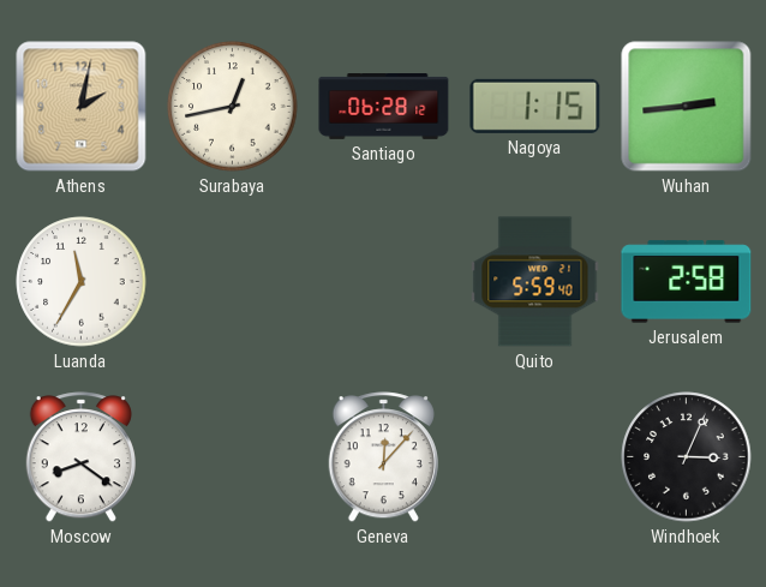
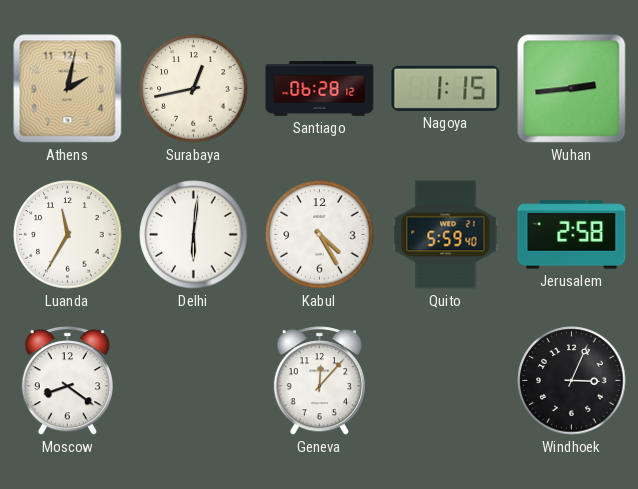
Delhi: none -> 6:01 (194, 235)
Kabul: none -> 4:25 (320, 235)
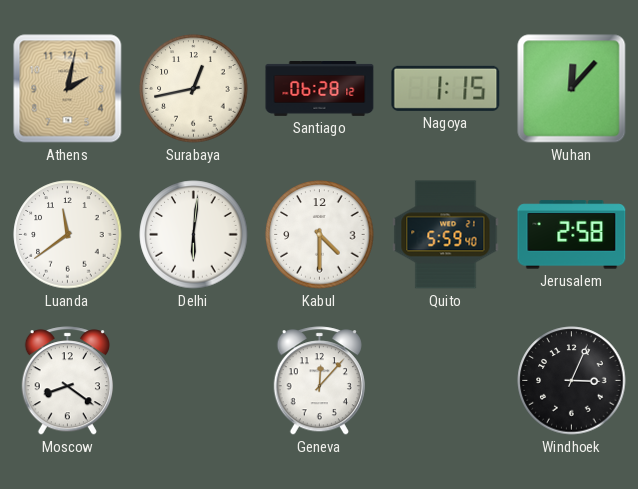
Wuhan: 2:44 -> 12:07 (572, 89)
Luanda: 11:35 -> 11:39 (68, 235)
Kabul: 4:25 -> 4:30 (320, 235)
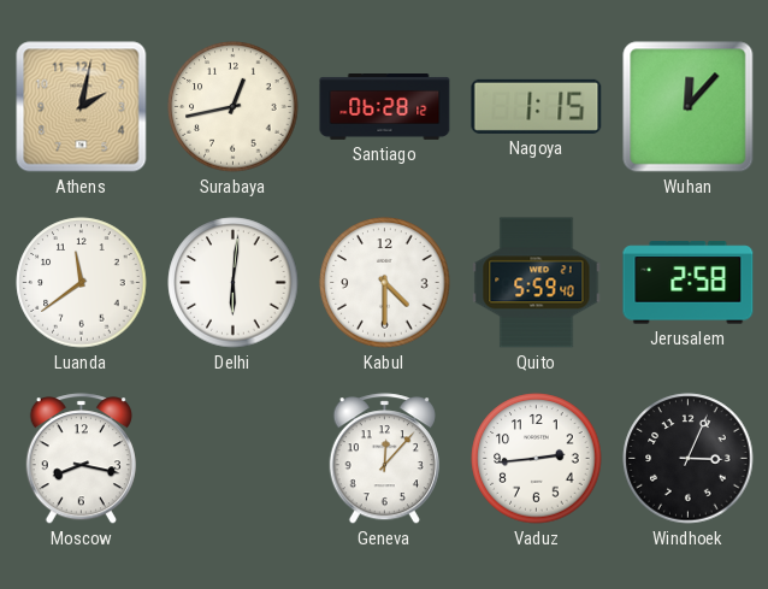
Moscow: 8:21 -> 8:17 (81, 459)
Vaduz: none -> 2:44 (537, 459)
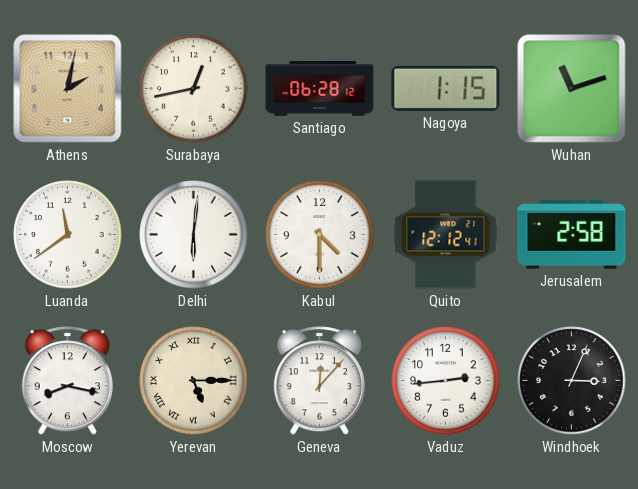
Wuhan: 12:07 -> 11:12 (572, 89)
Quito: 5:59 -> 12:12 (446, 235)
Yerevan: none -> 5:15 (194, 381)
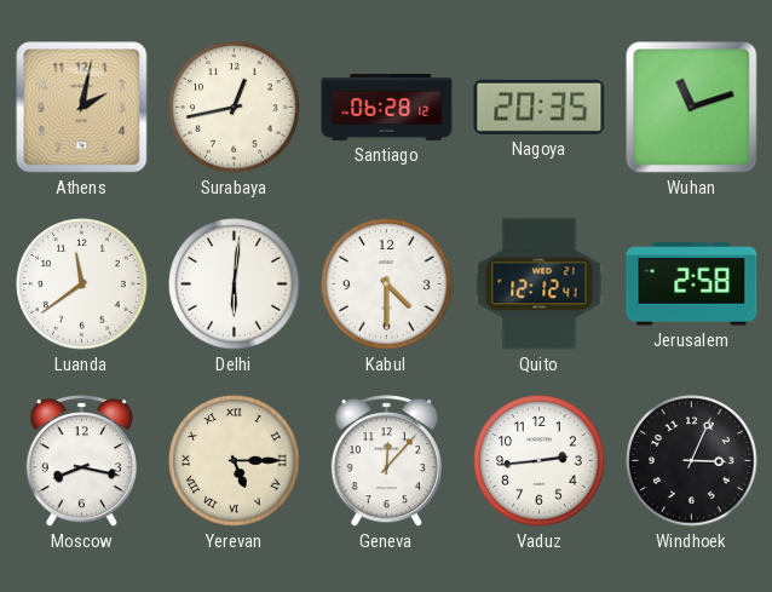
Nagoya: 1:15 -> 20:35 (540, 107)
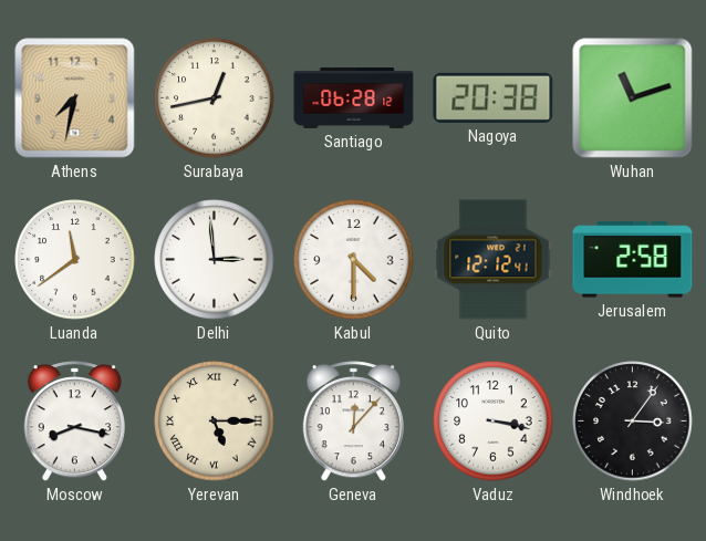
Athens: 2:02 -> 7:32 (75, 98)
Nagoya: 20:35 -> 20:38 (494, 97)
Delhi: 6:01 -> 2:59 (215, 260)
Vaduz: 2:44 -> 3:17 (494, 422)
Windhoek: 3:04 -> 3:06 (633, 422)
